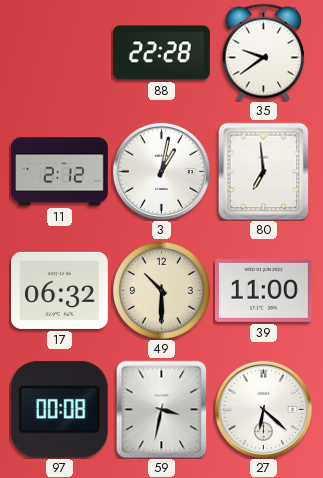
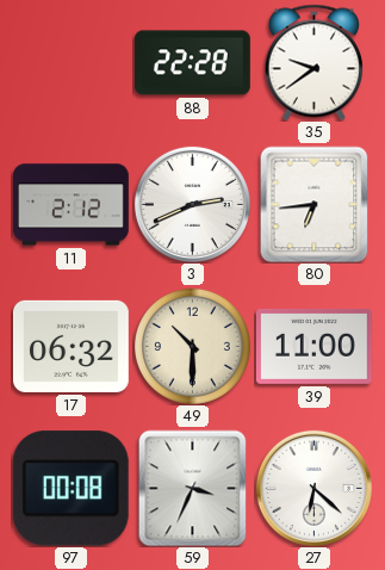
3: 1:02 -> 2:41 (192, 204)
80: 6:59 -> 6:44 (315, 204)
59: 3:32 -> 3:34 (193, 488)
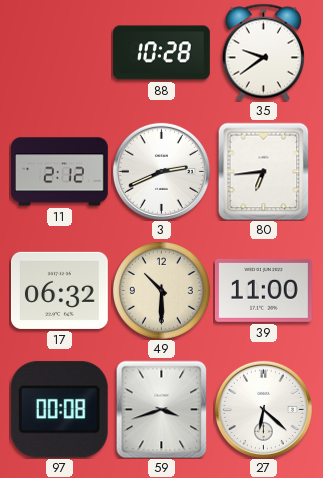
88: 22:28 -> 10:28 (161, 53)
59: 3:34 -> 3:42 (162, 409)
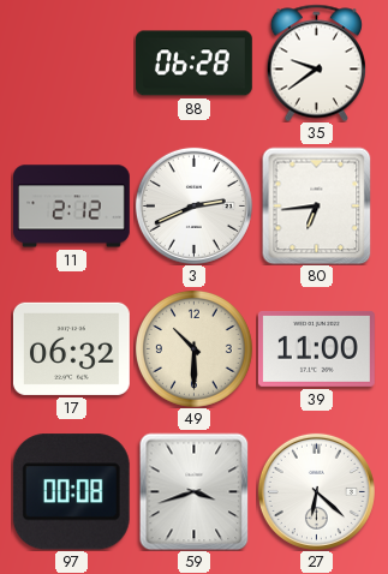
88: 10:28 -> 06:28 (193, 64)
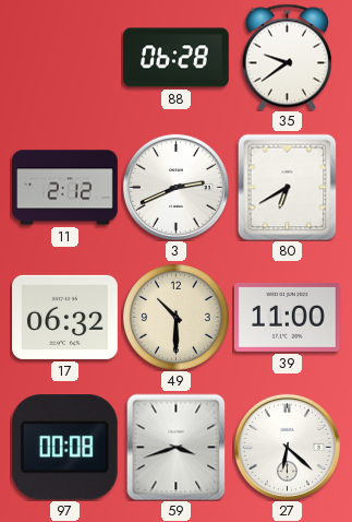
80: 6:44 -> 6:40 (288, 187)
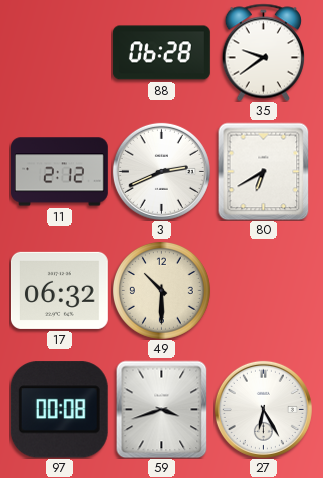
39: 11:00 -> none (287, 317)
27: 6:22 -> 6:25 (263, 409)
